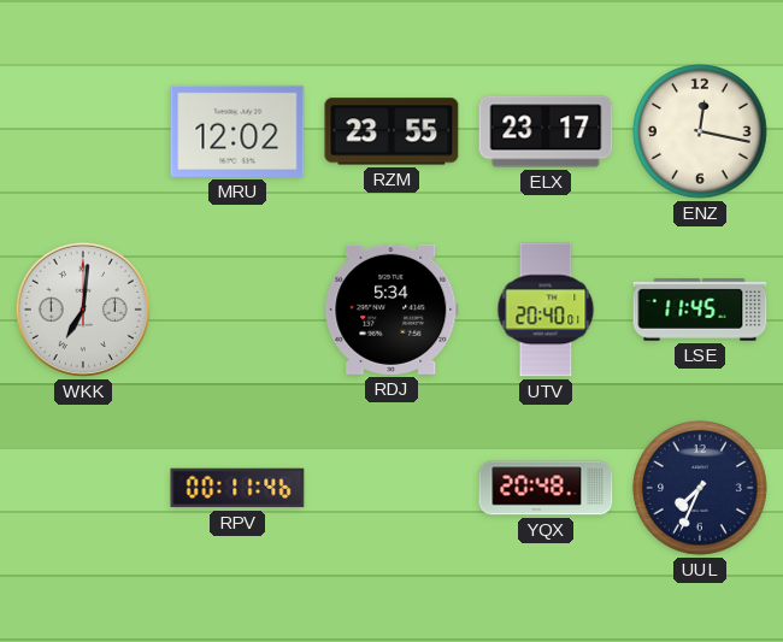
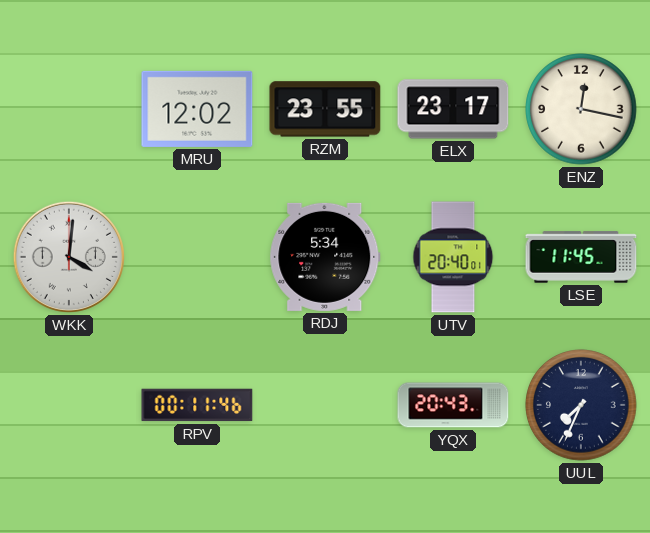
WKK: 7:01 -> 4:01 (69, 257)
YQX: 20:48 -> 20:43 (453, 405)
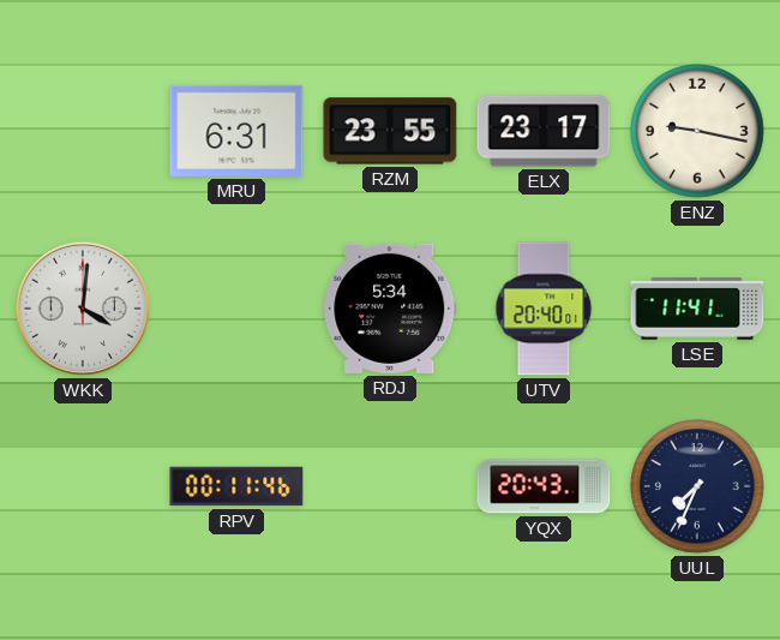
MRU: 12:02 -> 6:31 (236, 131)
ENZ: 12:17 -> 9:17 (697, 131)
LSE: 11:45 -> 11:41 (697, 309)
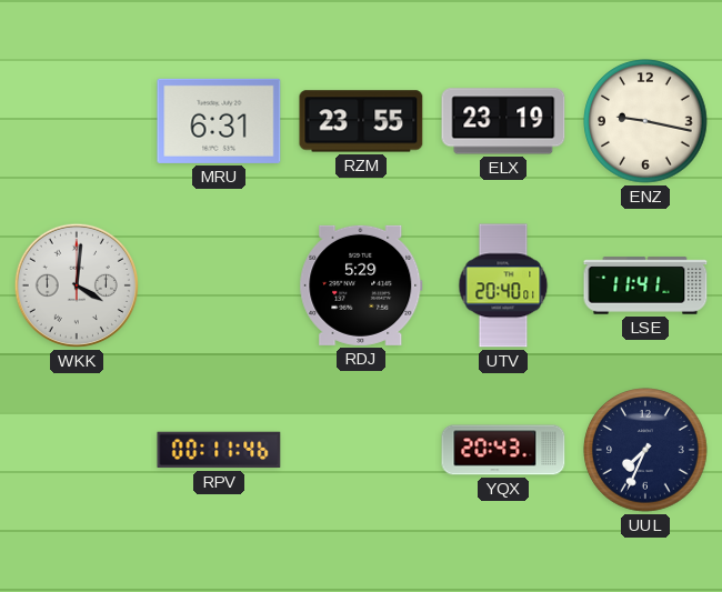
ELX: 23:17 -> 23:19 (503, 121)
RDJ: 5:34 -> 5:29 (361, 285)
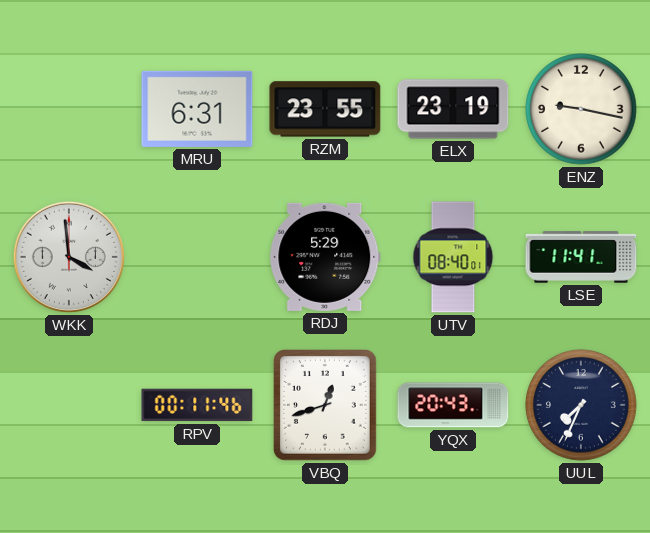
WKK: 4:01 -> 3:59 (69, 257)
UTV: 20:40 -> 08:40 (453, 257)
VBQ: none -> 12:42 (325, 406)
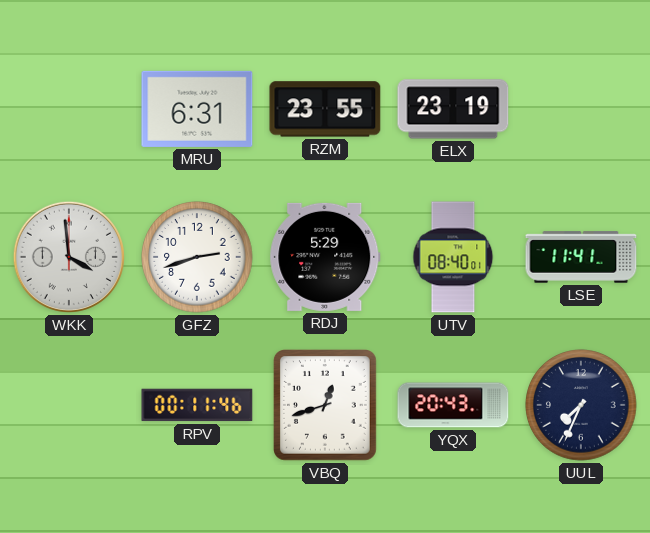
ENZ: 9:17 -> none (581, 109)
GFZ: none -> 2:42 (197, 257)
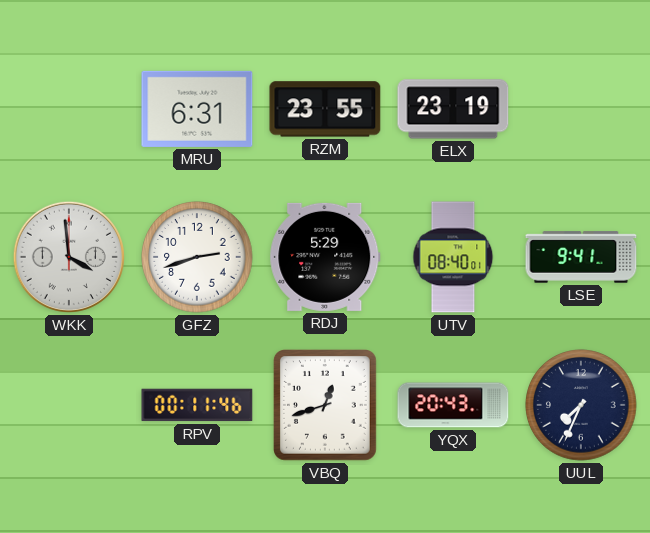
LSE: 11:41 -> 9:41 (581, 257)
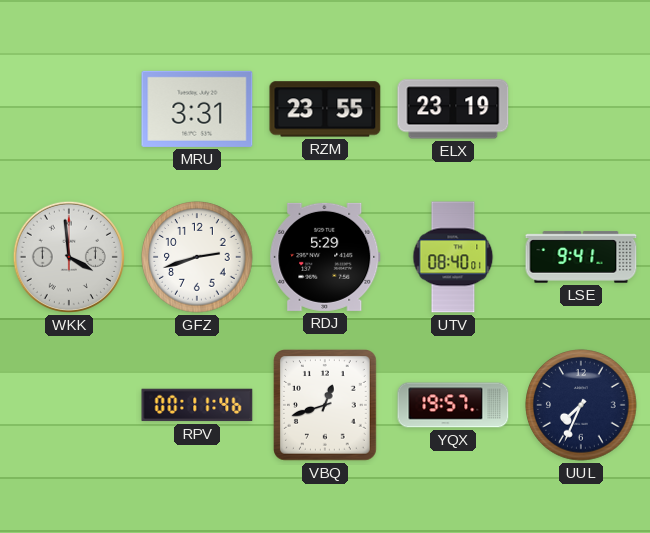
MRU: 6:31 -> 3:31 (197, 109)
YQX: 20:43 -> 19:57 (453, 405)
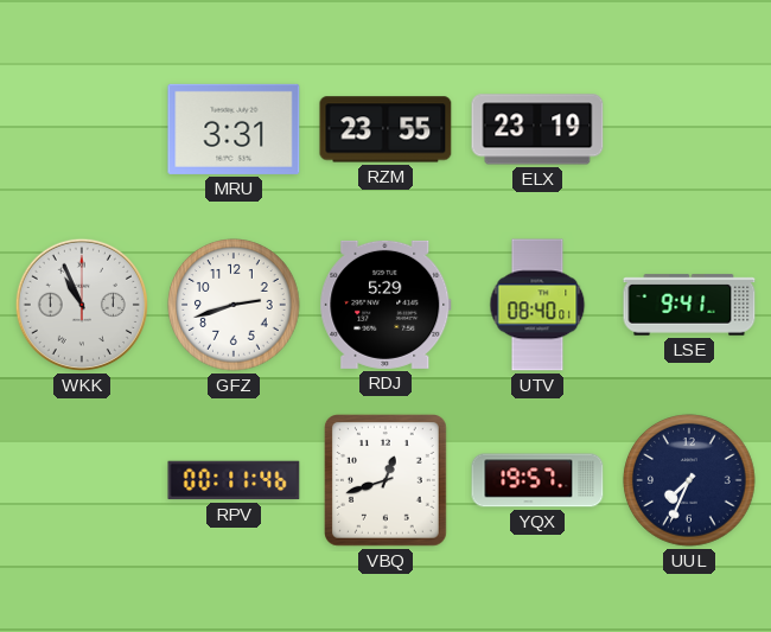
WKK: 3:59 -> 10:56 (82, 305)
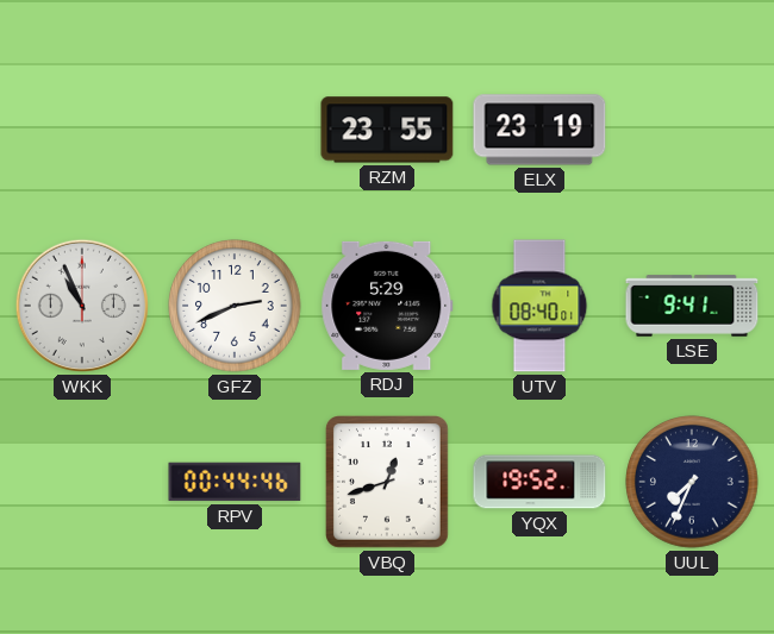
MRU: 3:31 -> none (234, 129)
GFZ: 2:42 -> 2:41 (235, 306)
RPV: 00:11 -> 00:44 (235, 482)
YQX: 19:57 -> 19:52 (539, 482)
